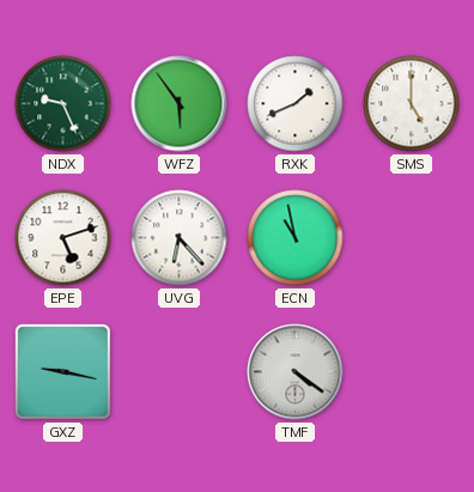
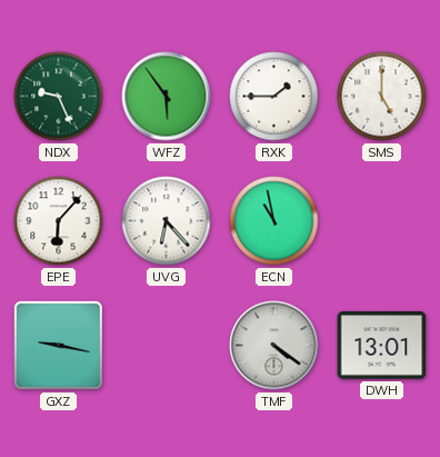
RXK: 1:41 -> 1:45 (274, 97)
EPE: 5:12 -> 6:07 (59, 221)
DWH: none -> 13:01 (382, 346)
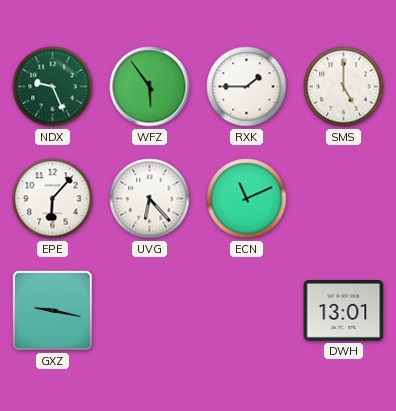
ECN: 10:58 -> 11:11 (247, 199)
TMF: 4:21 -> none (274, 346)
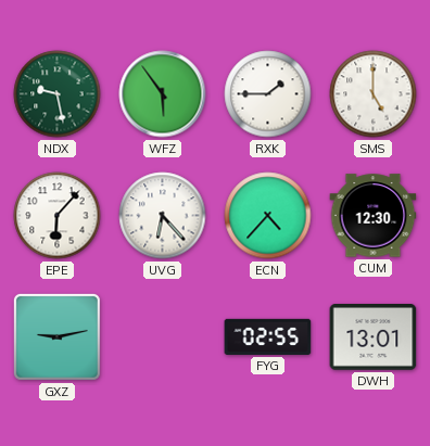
NDX: 9:26 -> 9:28 (58, 94)
ECN: 11:11 -> 4:37 (268, 216)
CUM: none -> 12:30 (374, 216)
GXZ: 9:17 -> 9:13 (56, 336)
FYG: none -> 02:55 (268, 336)
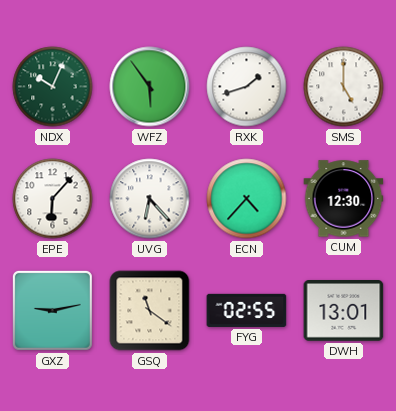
NDX: 9:28 -> 10:04 (53, 87)
RXK: 1:45 -> 1:42 (247, 87)
GSQ: none -> 11:21 (150, 311)
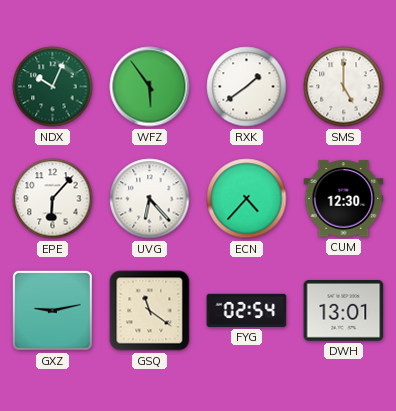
RXK: 1:42 -> 1:39 (247, 87)
FYG: 02:55 -> 02:54 (247, 310)
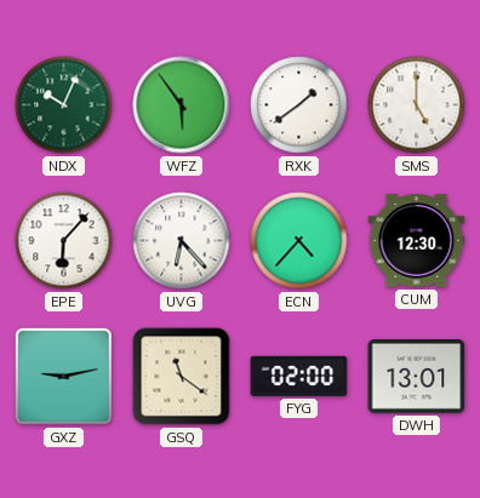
FYG: 02:54 -> 02:00 (299, 376)
